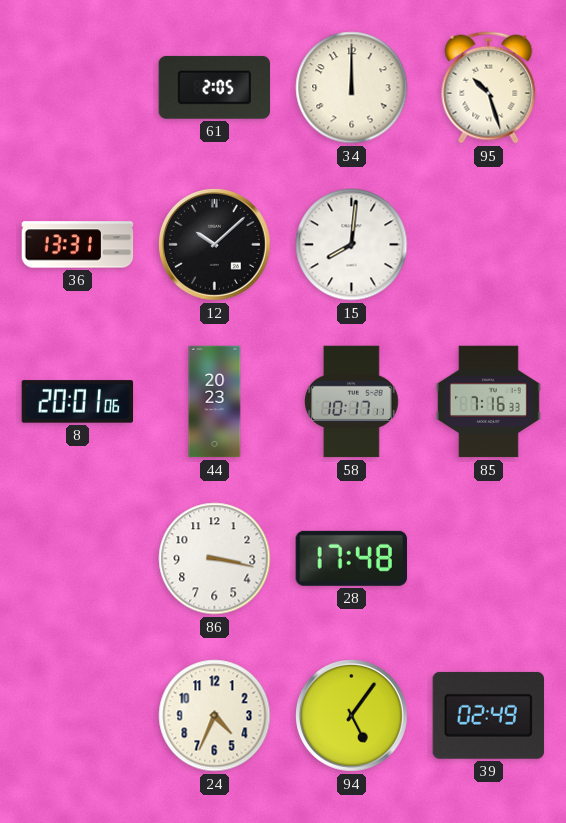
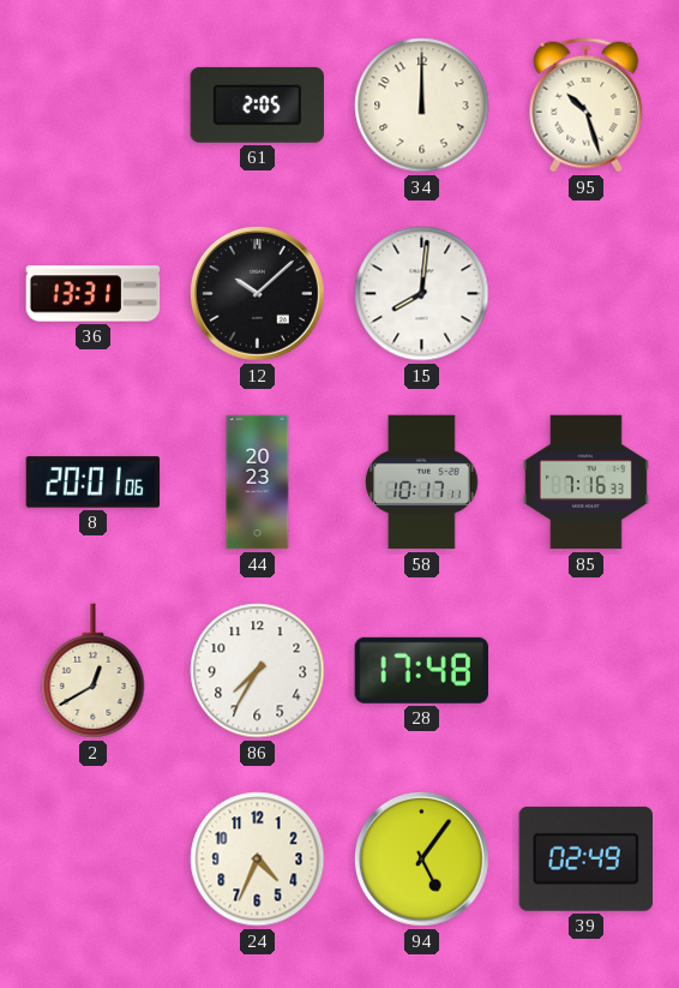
2: none -> 12:40 (94, 671)
86: 3:17 -> 7:35 (258, 671)
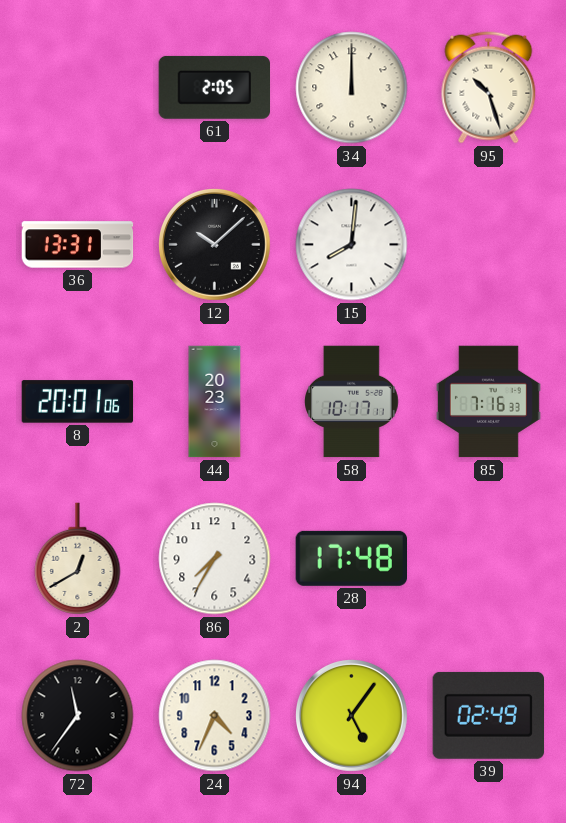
72: none -> 11:36 (78, 716)
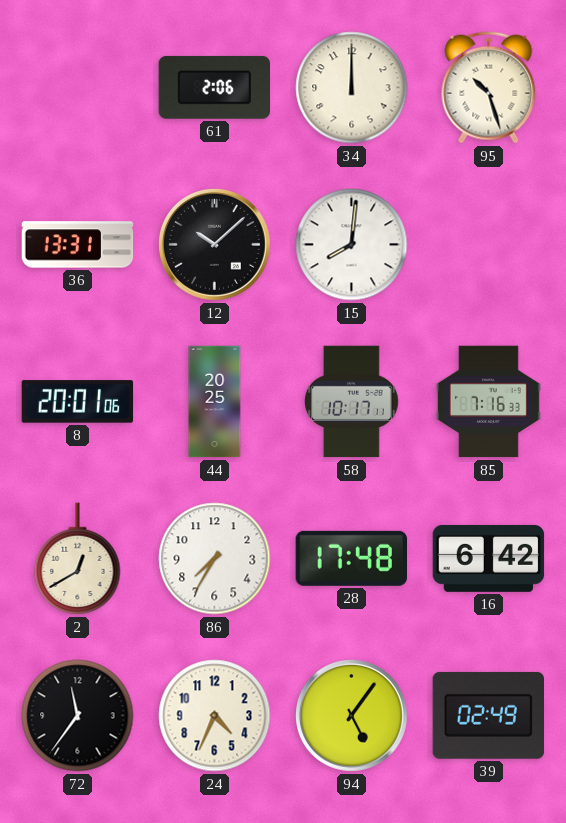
61: 2:05 -> 2:06 (214, 87)
44: 20:23 -> 20:25 (215, 402)
16: none -> 6:42 (489, 558)
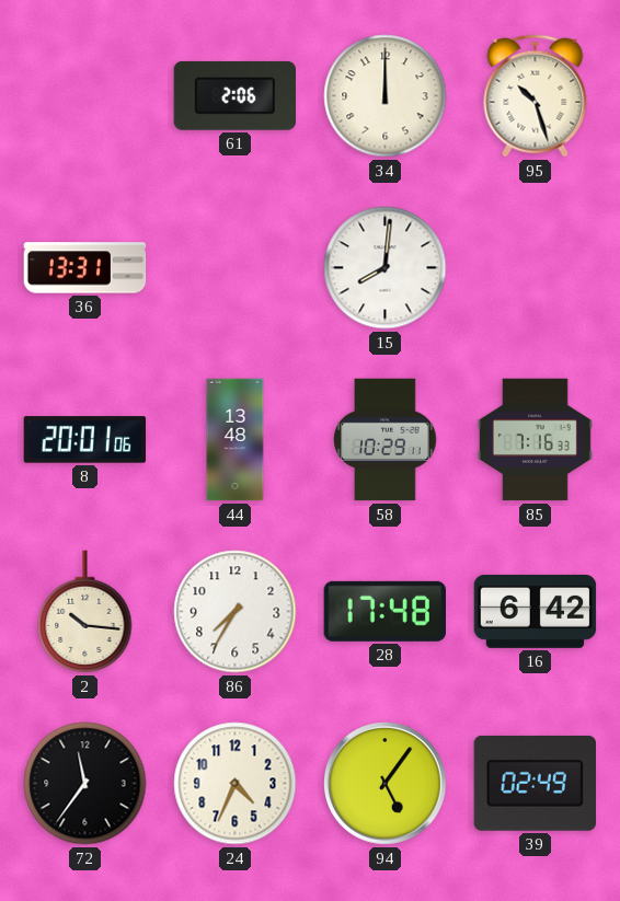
12: 10:08 -> none (215, 245)
44: 20:25 -> 13:48 (236, 440)
58: 10:17 -> 10:29 (386, 440)
2: 12:40 -> 10:16 (85, 612)
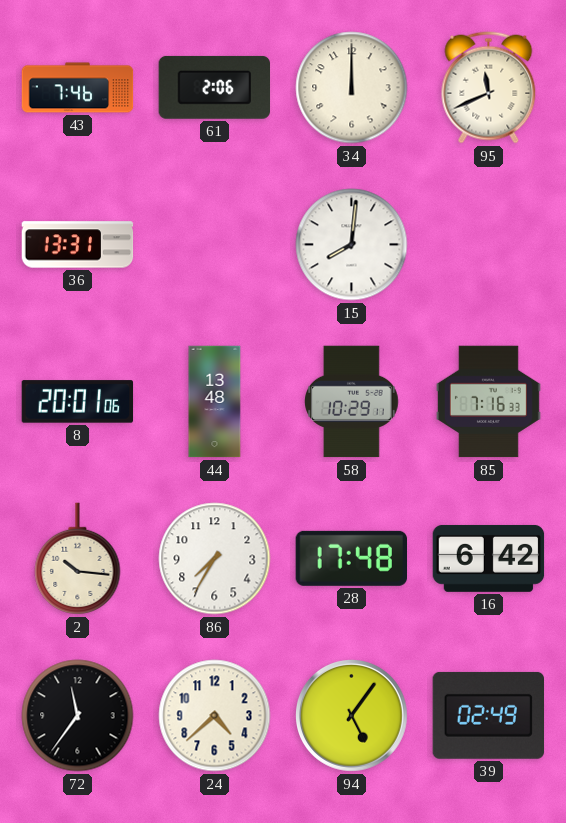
43: none -> 7:46 (78, 88)
95: 10:27 -> 11:41 (489, 88)
24: 4:34 -> 4:38 (215, 716)
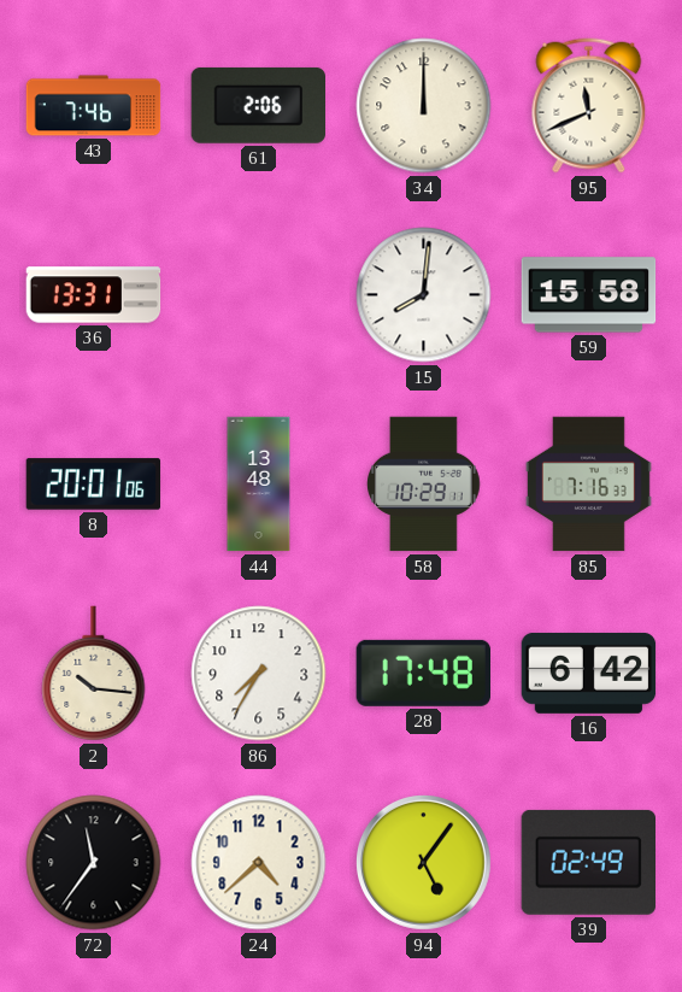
59: none -> 15:58 (589, 295)
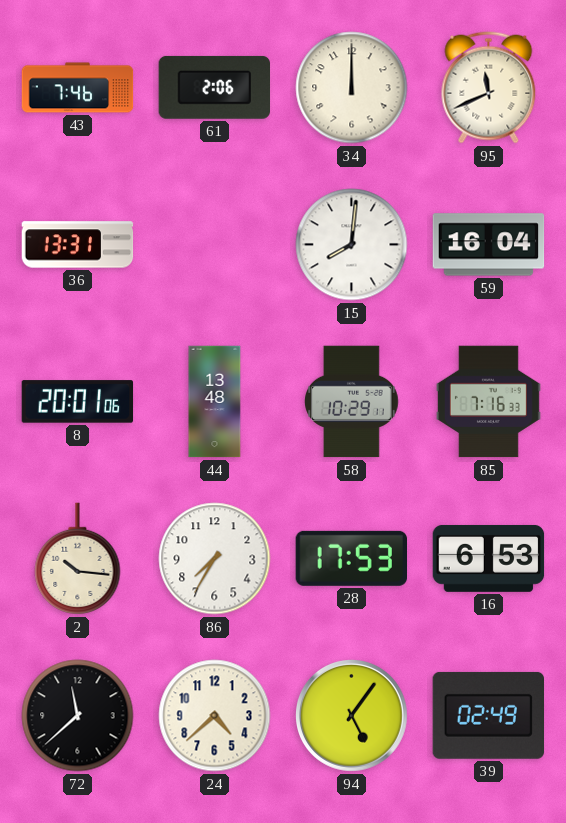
59: 15:58 -> 16:04 (489, 245)
28: 17:48 -> 17:53 (351, 558)
16: 6:42 -> 6:53 (489, 558)
72: 11:36 -> 11:38 (78, 716)
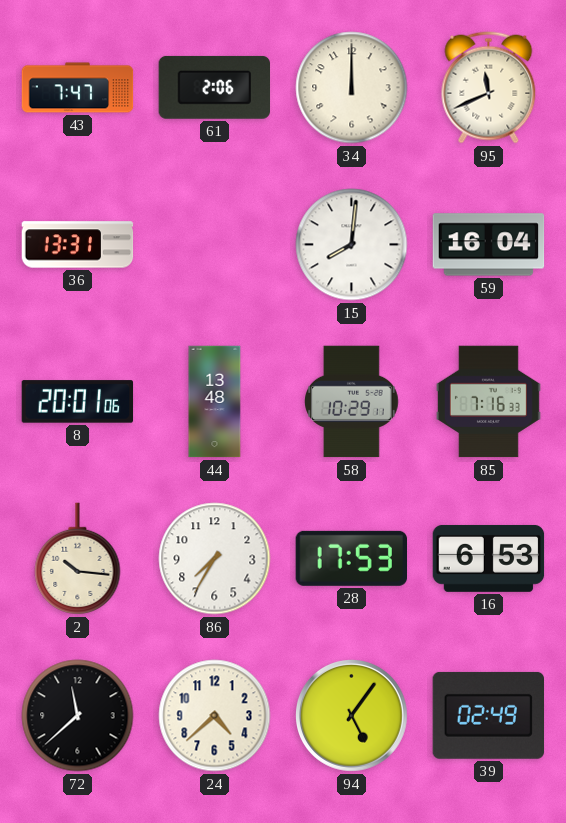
43: 7:46 -> 7:47 (78, 88)
